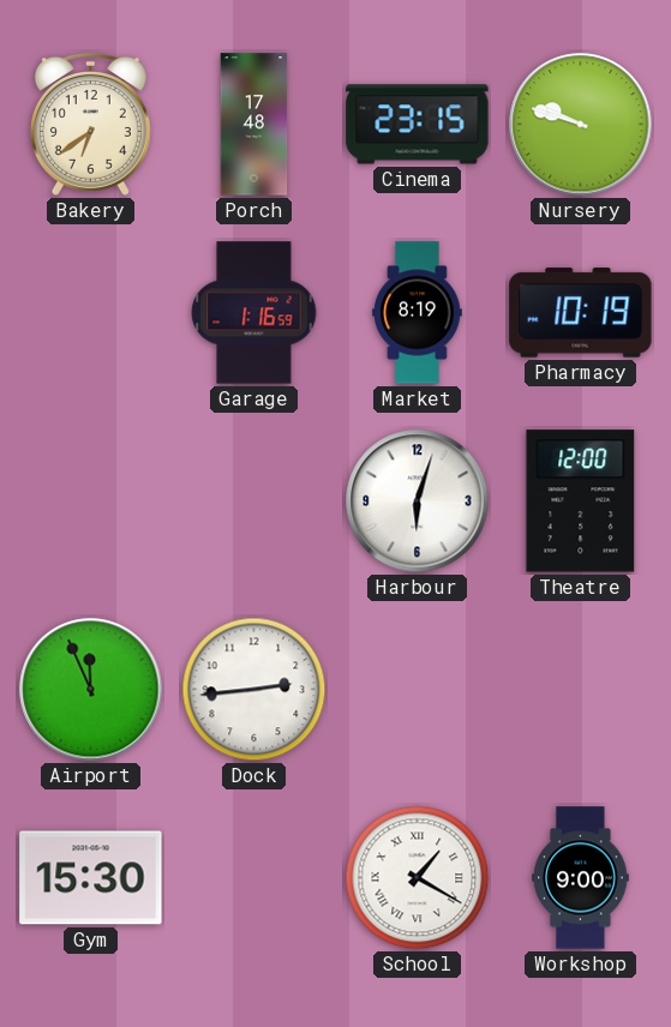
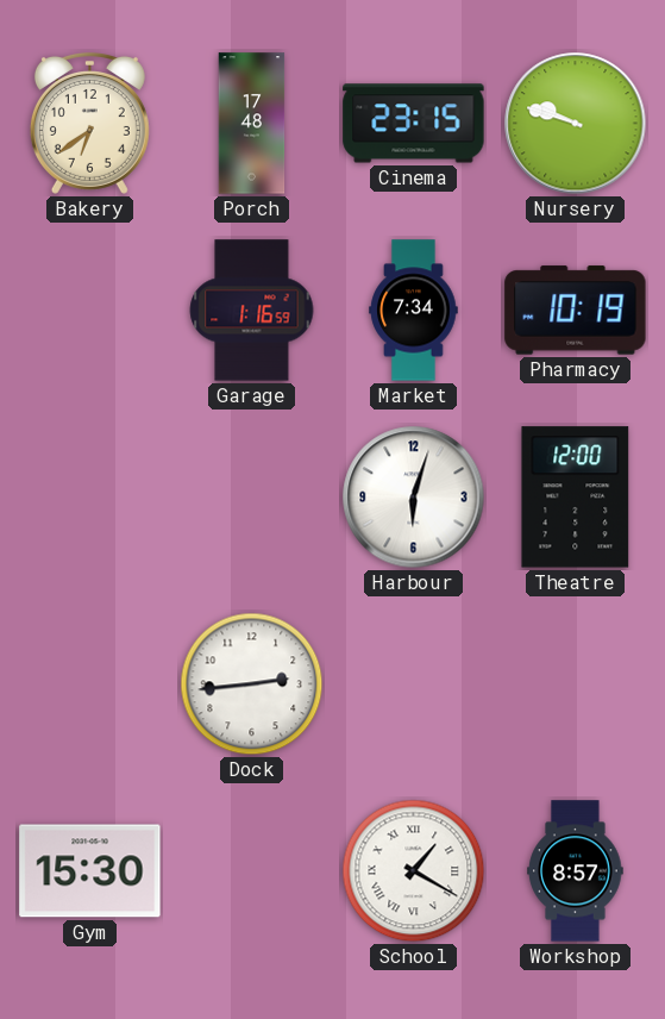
Market: 8:19 -> 7:34 (414, 311)
Airport: 11:56 -> none (91, 690)
Workshop: 9:00 -> 8:57 (576, 871)
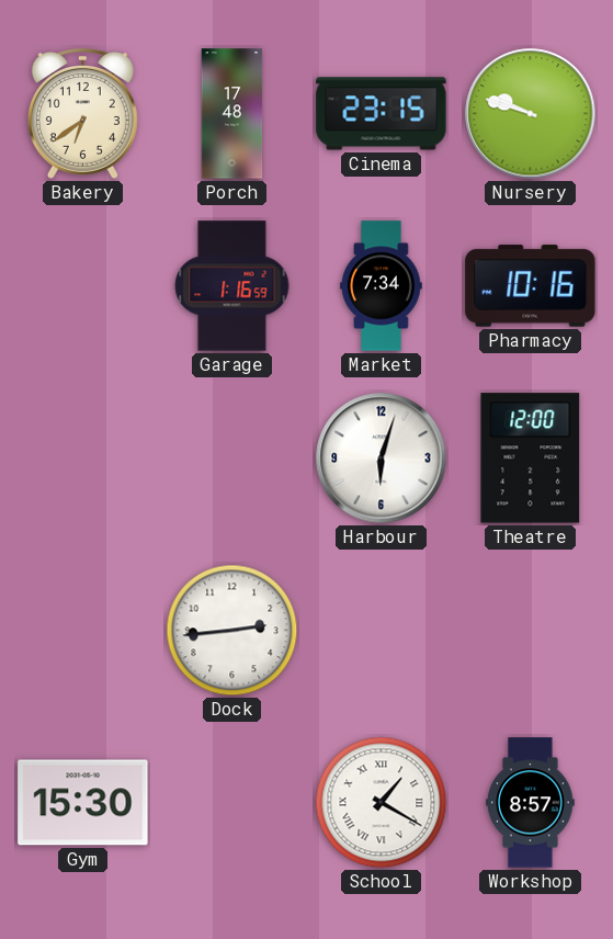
Pharmacy: 10:19 -> 10:16 (531, 286)
